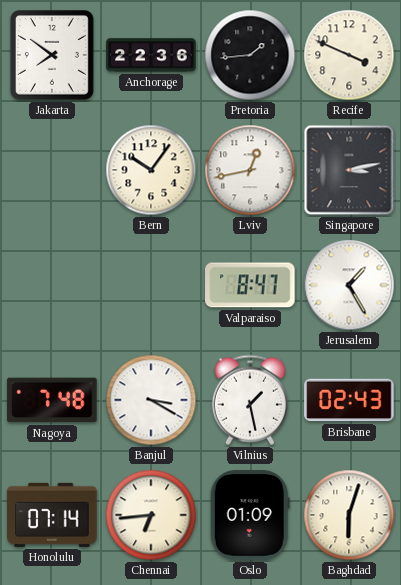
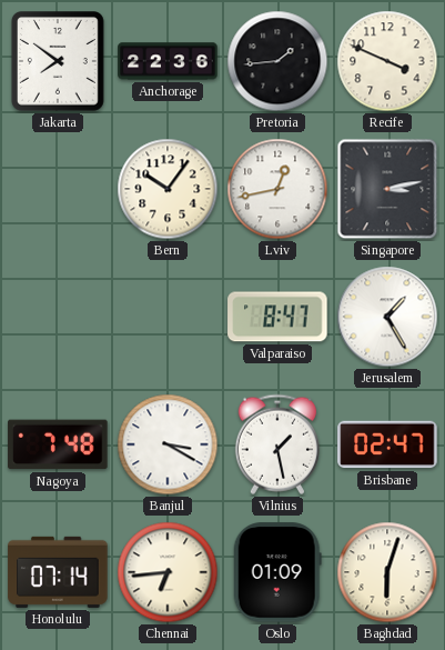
Brisbane: 02:43 -> 02:47 (387, 444)
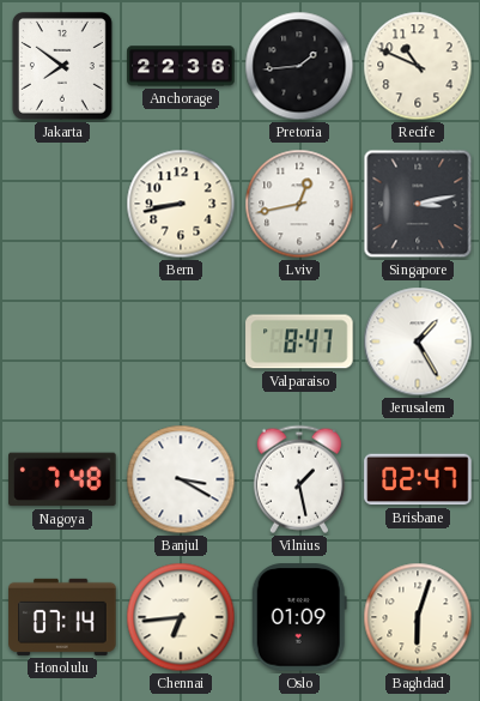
Recife: 3:49 -> 10:49 (418, 66)
Bern: 10:06 -> 8:43 (181, 204)
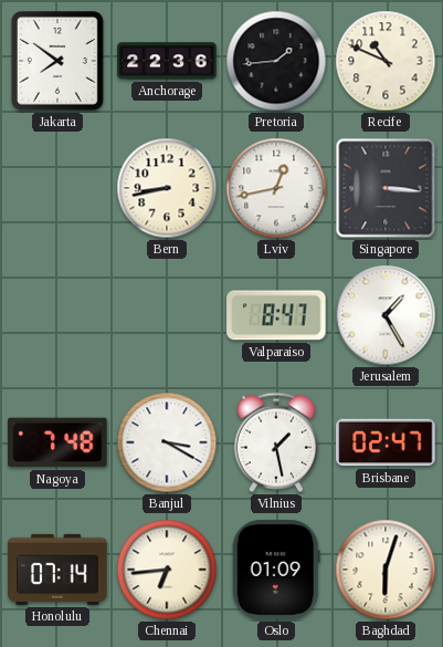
Singapore: 3:13 -> 3:16 (386, 188)
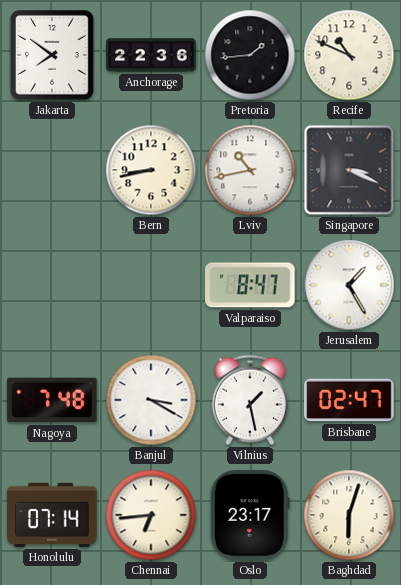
Lviv: 12:43 -> 10:43 (250, 170)
Singapore: 3:16 -> 3:19 (349, 170)
Oslo: 01:09 -> 23:17 (250, 515)
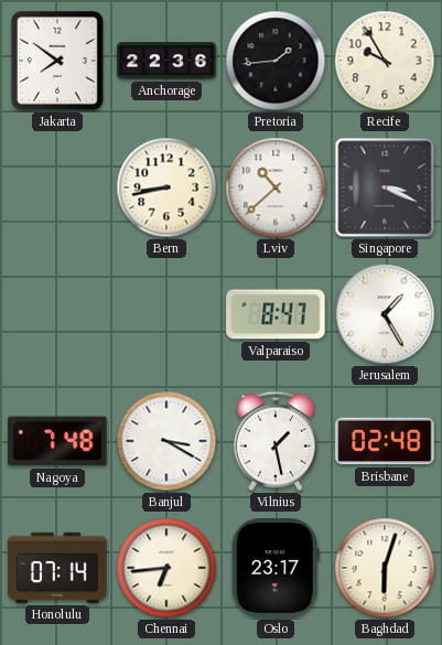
Recife: 10:49 -> 9:55 (385, 61)
Lviv: 10:43 -> 10:38 (276, 187)
Brisbane: 02:47 -> 02:48 (385, 441)
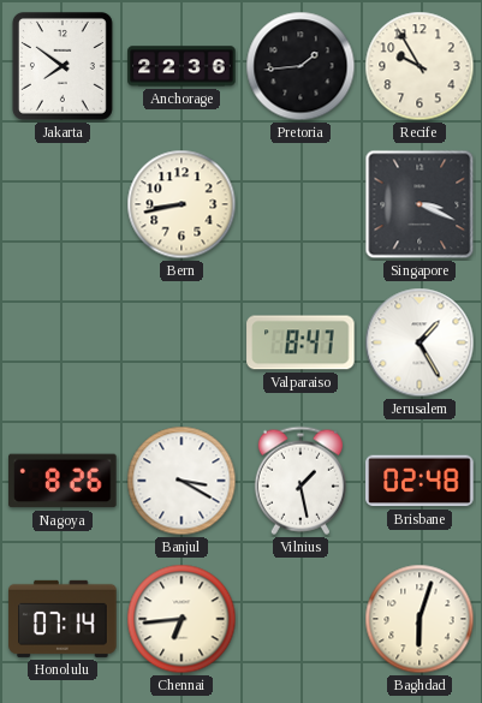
Lviv: 10:38 -> none (276, 187)
Nagoya: 7:48 -> 8:26 (63, 481)
Oslo: 23:17 -> none (276, 568)
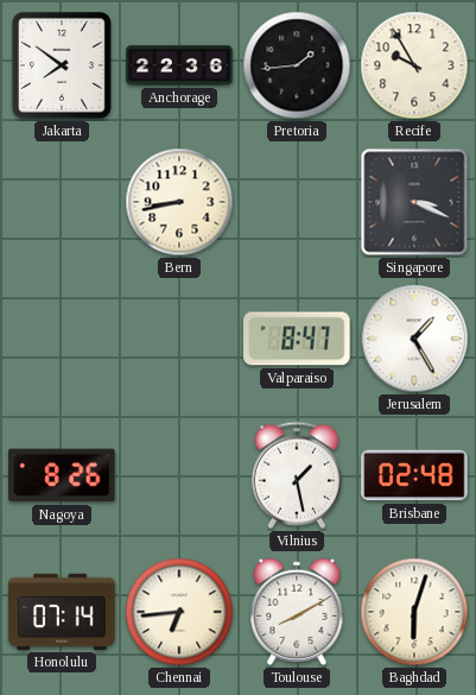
Banjul: 3:20 -> none (182, 481)
Toulouse: none -> 8:10 (297, 612)
